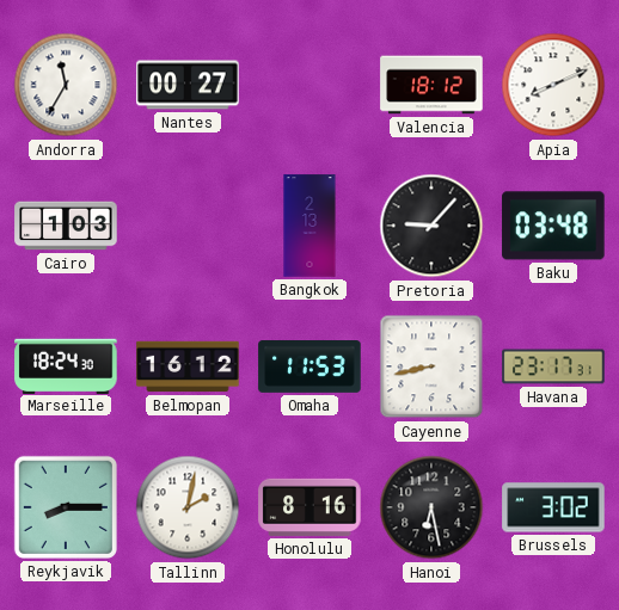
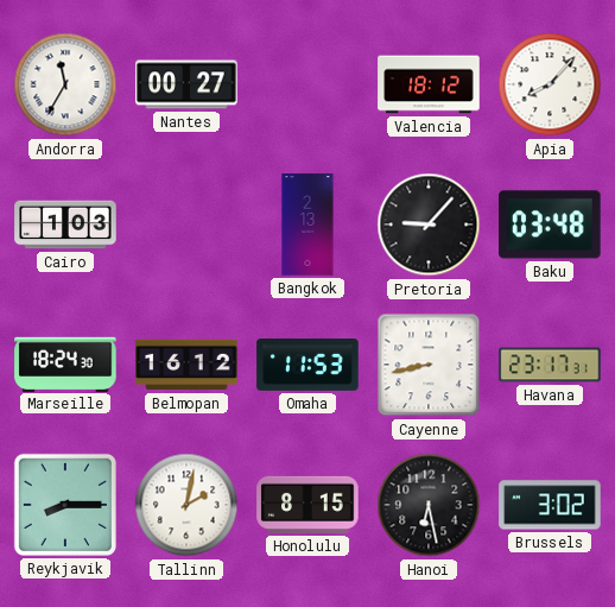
Apia: 8:11 -> 8:07 (550, 84)
Honolulu: 8:16 -> 8:15 (307, 505)
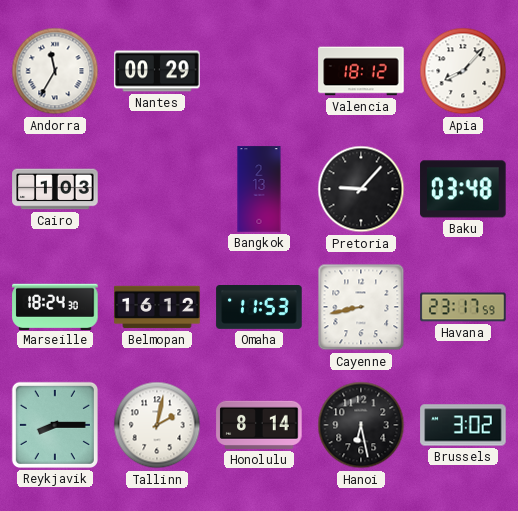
Nantes: 00:27 -> 00:29 (157, 71)
Havana: 23:17:31 -> 23:17:59 (463, 307)
Honolulu: 8:15 -> 8:14 (259, 425)
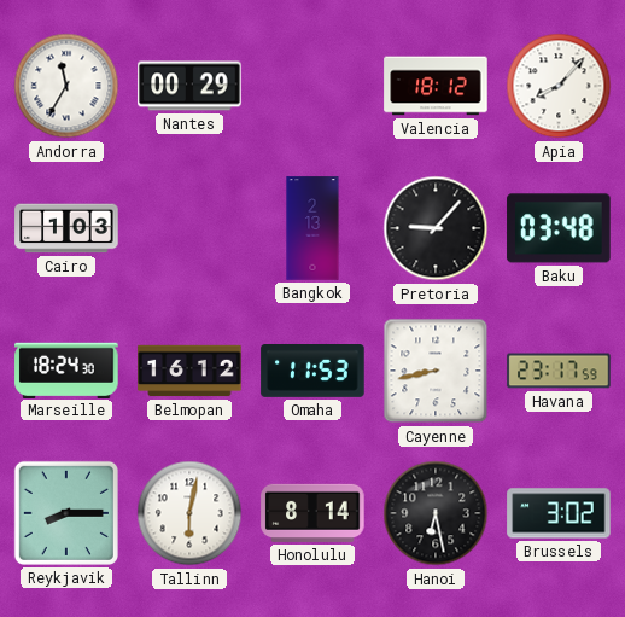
Tallinn: 2:02 -> 6:02 (189, 513)
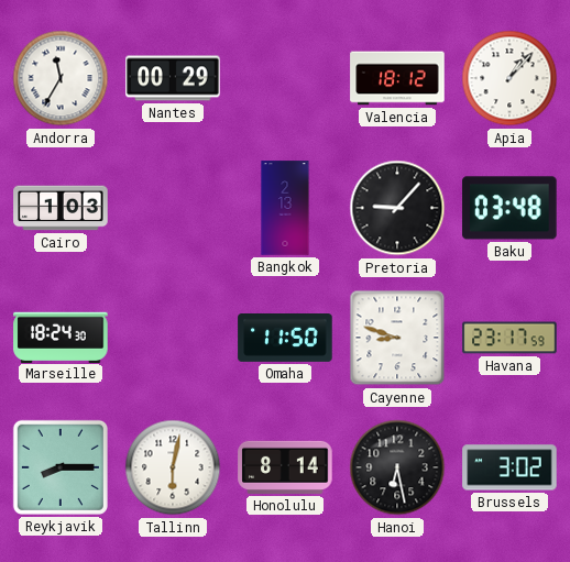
Apia: 8:07 -> 1:07 (509, 78)
Belmopan: 16:12 -> none (189, 371)
Omaha: 11:53 -> 11:50 (285, 339)
Cayenne: 8:43 -> 8:48 (397, 338)
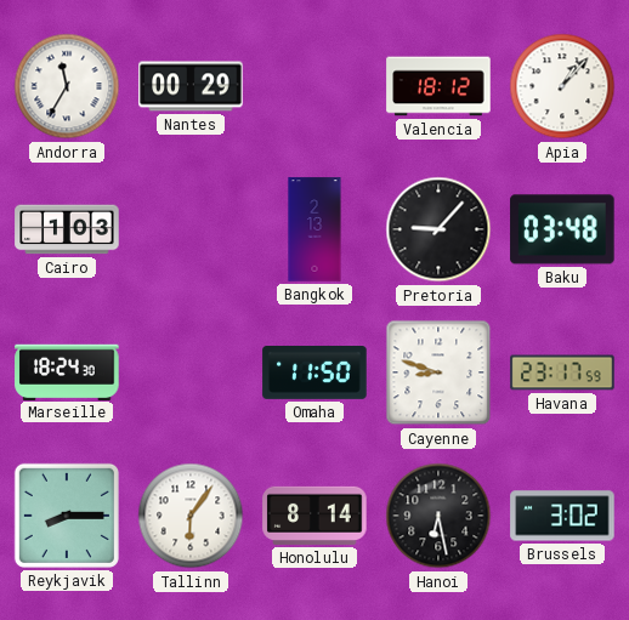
Tallinn: 6:02 -> 6:06 (191, 516)
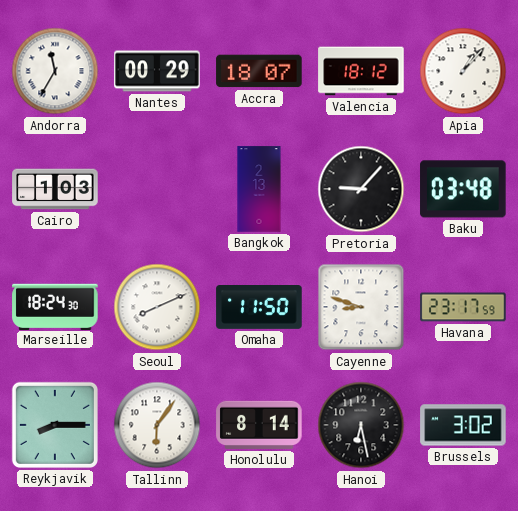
Accra: none -> 18:07 (259, 71)
Seoul: none -> 8:11 (157, 307)
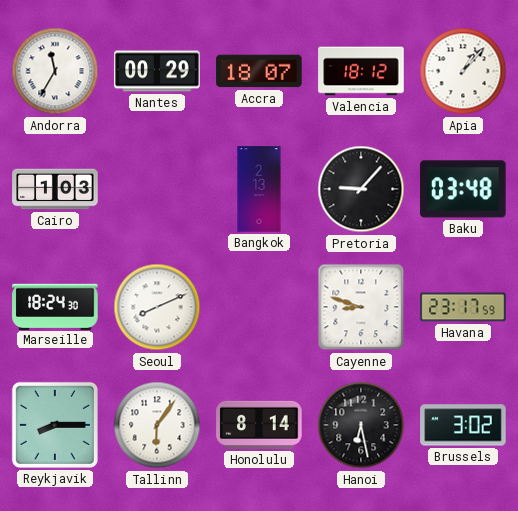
Omaha: 11:50 -> none (259, 308)
